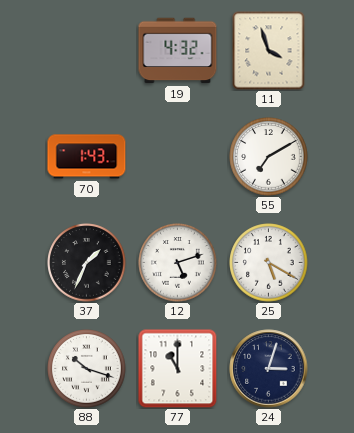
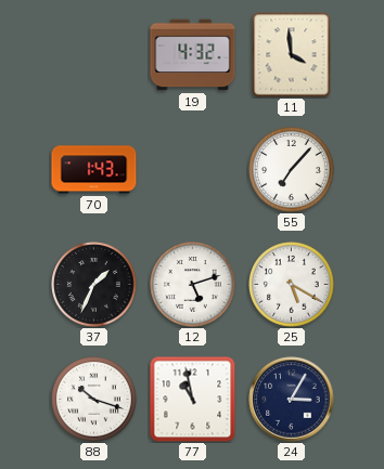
11: 3:57 -> 3:59 (292, 55)
55: 7:10 -> 7:07 (292, 170)
77: 11:00 -> 10:58 (193, 400)
24: 3:03 -> 3:05 (292, 400)
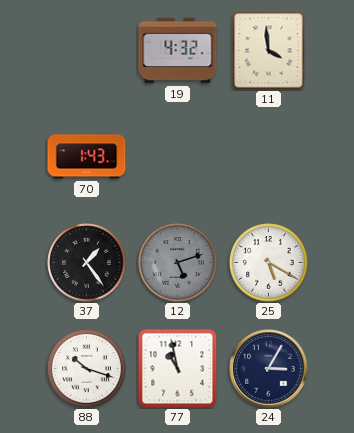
55: 7:07 -> none (292, 170)
37: 1:34 -> 1:24 (87, 263)
12 dial: white -> grey (178, 263)
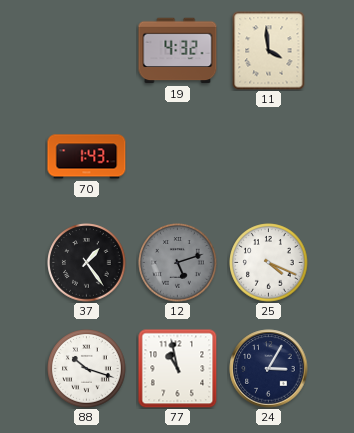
25: 5:20 -> 4:19 (269, 263)
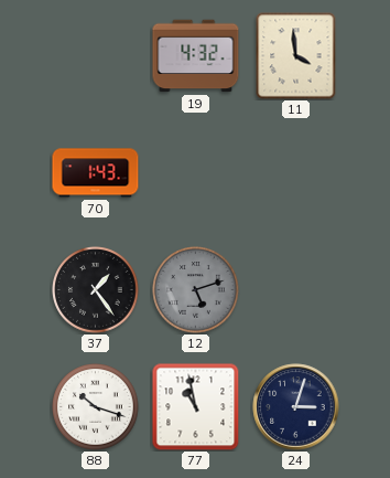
25: 4:19 -> none (269, 263)
24: 3:05 -> 3:03 (296, 407)
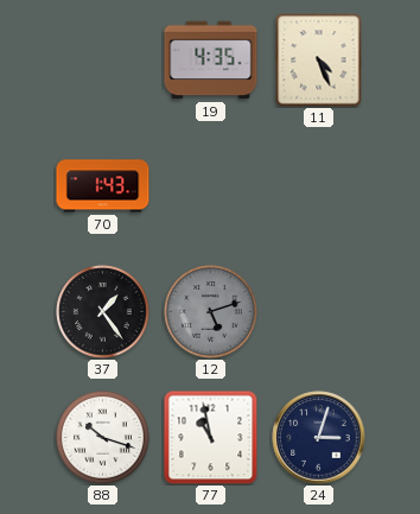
19: 4:32 -> 4:35 (211, 61)
11: 3:59 -> 4:26 (319, 61)
